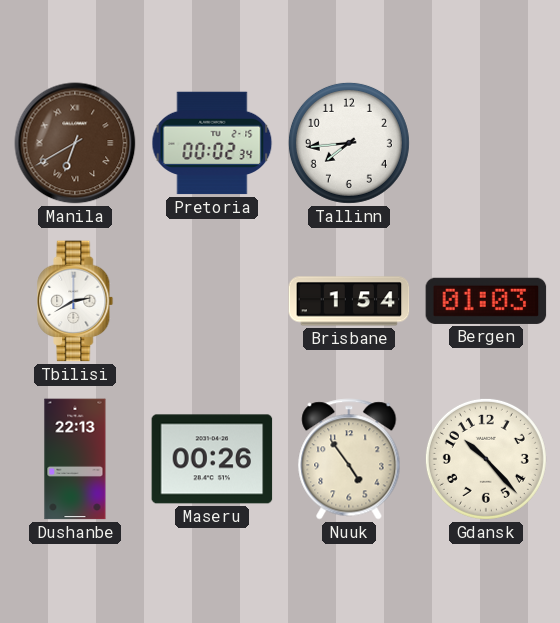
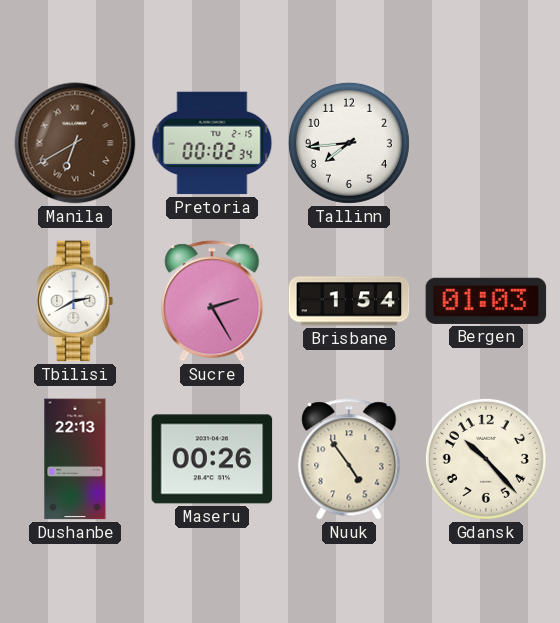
Sucre: none -> 2:25 (212, 301)
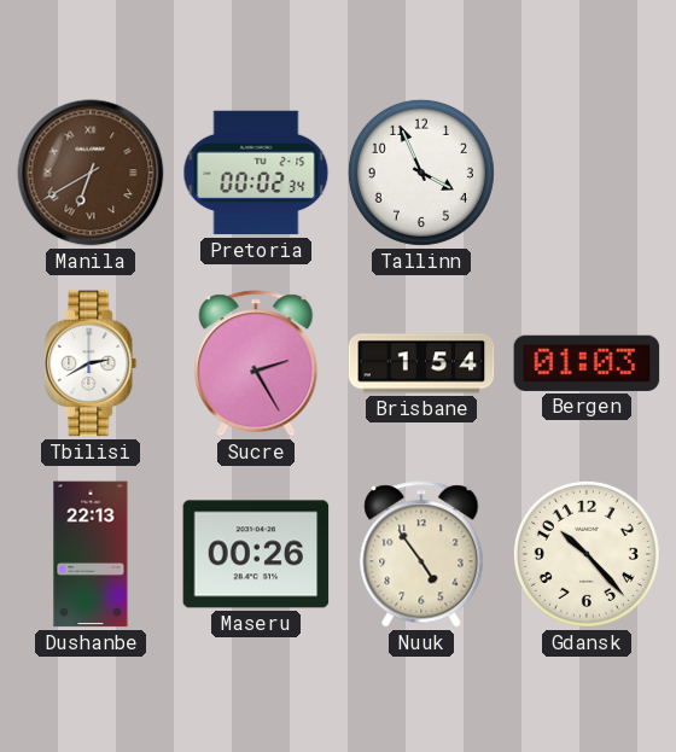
Tallinn: 7:44 -> 3:56 (421, 173)
